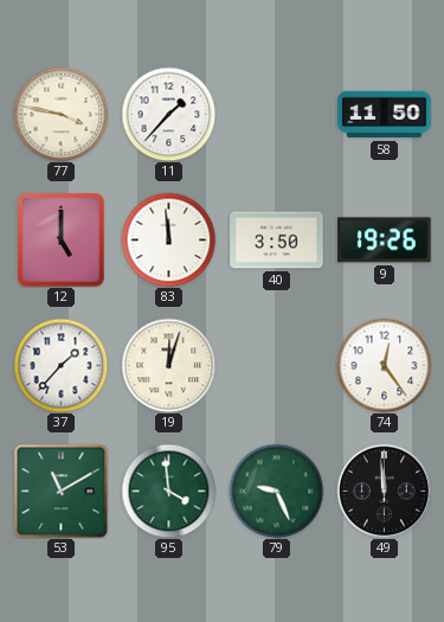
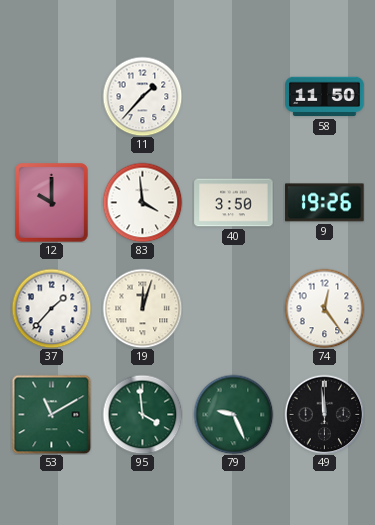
77: 3:47 -> none (60, 114)
12: 5:00 -> 10:00 (52, 203)
83: 11:59 -> 3:59 (142, 202)
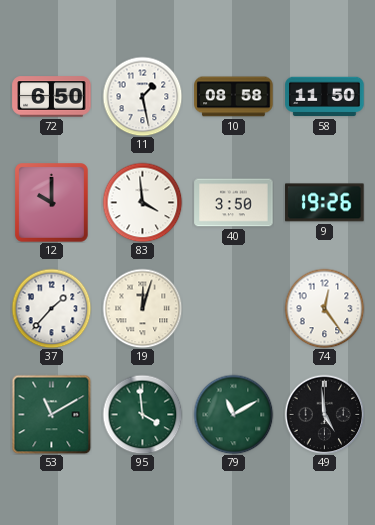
72: none -> 6:50 (52, 97)
11: 1:37 -> 1:28 (142, 96)
10: none -> 08:58 (234, 97)
79: 9:26 -> 11:10 (233, 414)
49: 11:59 -> 4:59 (324, 414)
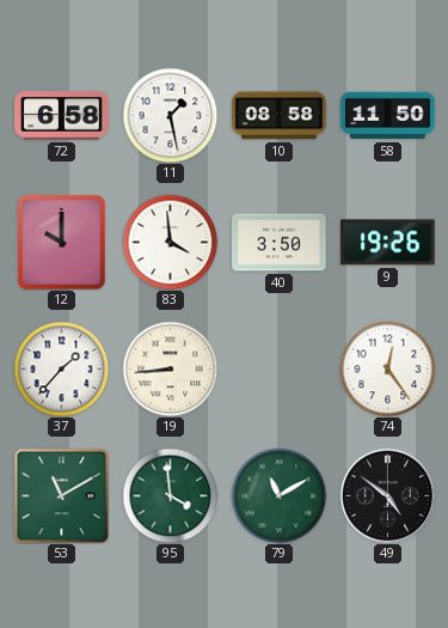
72: 6:50 -> 6:58 (62, 116)
19: 12:03 -> 8:44 (170, 368)
49: 4:59 -> 4:51 (387, 495)
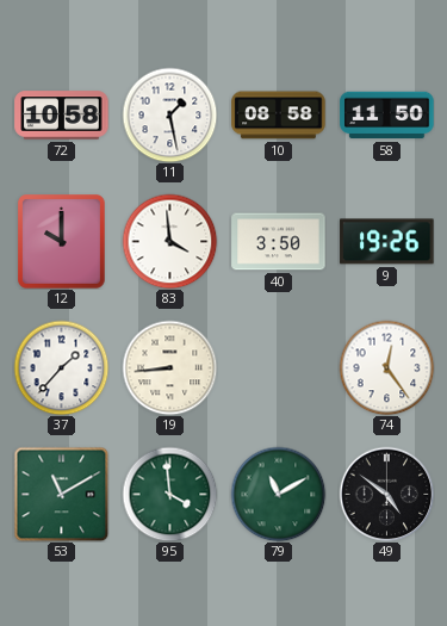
72: 6:58 -> 10:58 (62, 116)
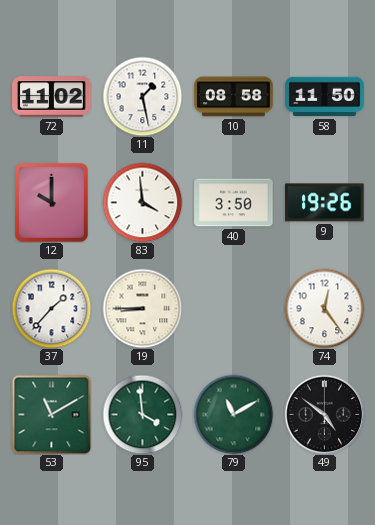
72: 10:58 -> 11:02 (52, 97)
19: 8:44 -> 8:45 (142, 308)
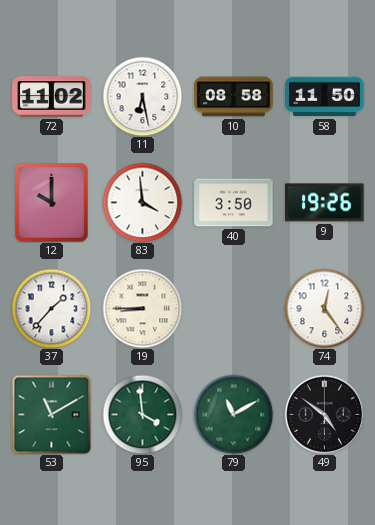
11: 1:28 -> 6:28 (142, 96)
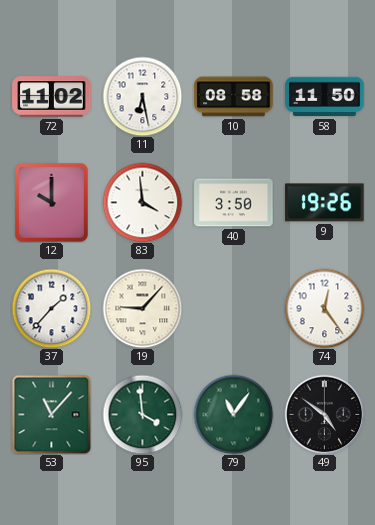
19: 8:45 -> 9:07 (142, 308)
53: 11:10 -> 11:07 (51, 414)
79: 11:10 -> 11:06 (233, 414)
